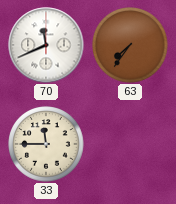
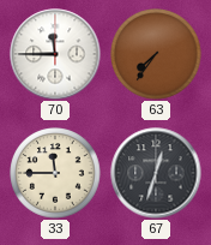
70: 11:41 -> 11:45 (55, 54)
67: none -> 12:33 (156, 173)
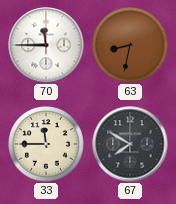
63: 7:36 -> 8:32 (130, 45)
67: 12:33 -> 7:50 (130, 144)
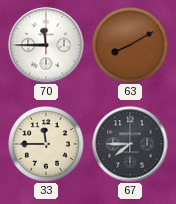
63: 8:32 -> 8:10 (130, 45)
67: 7:50 -> 7:45 (130, 144)
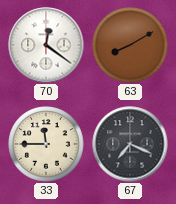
70: 11:45 -> 12:21 (46, 45)
67: 7:45 -> 7:19 (130, 144)
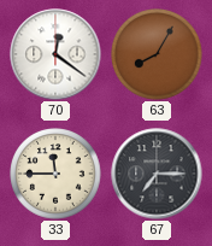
63: 8:10 -> 8:05 (157, 54)
67: 7:19 -> 7:15 (157, 174)
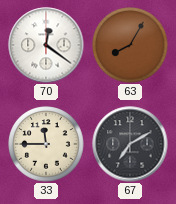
67: 7:15 -> 7:10 (130, 144)
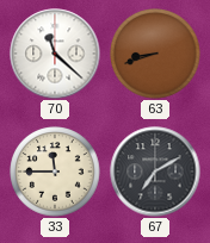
70: 12:21 -> 11:22 (55, 54)
63: 8:05 -> 8:42 (155, 54)
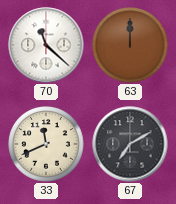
63: 8:42 -> 12:00 (130, 45)
33: 11:45 -> 11:41 (46, 144)
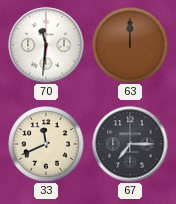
70: 11:22 -> 11:31 (46, 45)
67: 7:10 -> 7:15 (130, 144)
